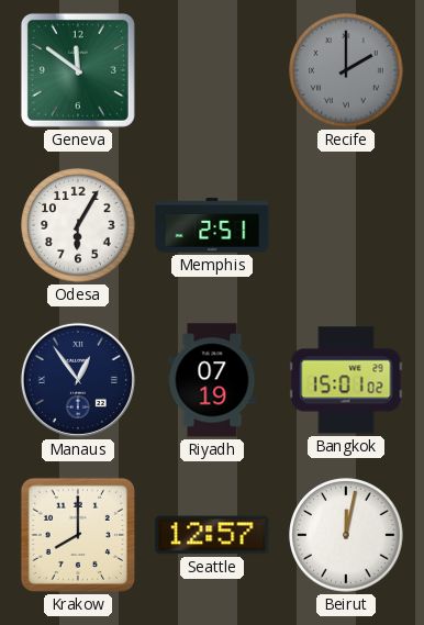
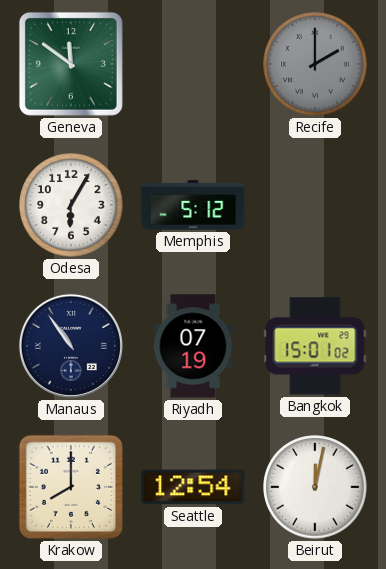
Memphis: 2:51 -> 5:12 (193, 205)
Manaus: 12:54 -> 10:54 (71, 346)
Seattle: 12:57 -> 12:54 (193, 487)
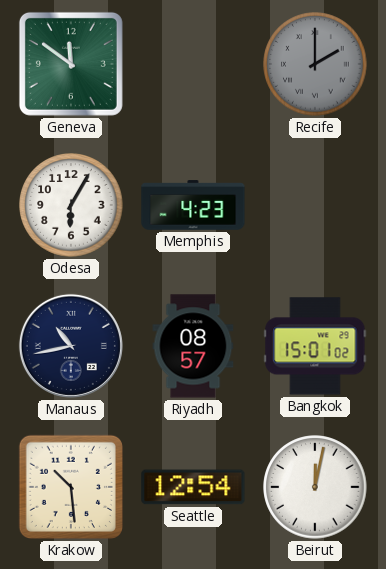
Memphis: 5:12 -> 4:23 (193, 205)
Manaus: 10:54 -> 10:43 (71, 346)
Riyadh: 07:19 -> 08:57 (193, 346)
Krakow: 8:00 -> 10:29 (71, 487)
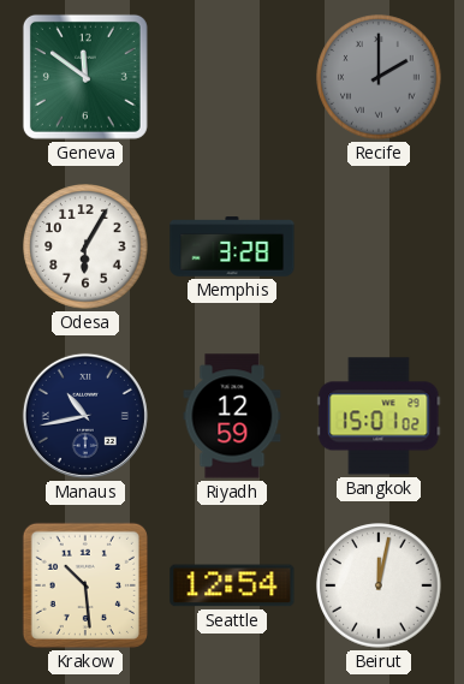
Memphis: 4:23 -> 3:28 (232, 246)
Riyadh: 08:57 -> 12:59 (232, 416)
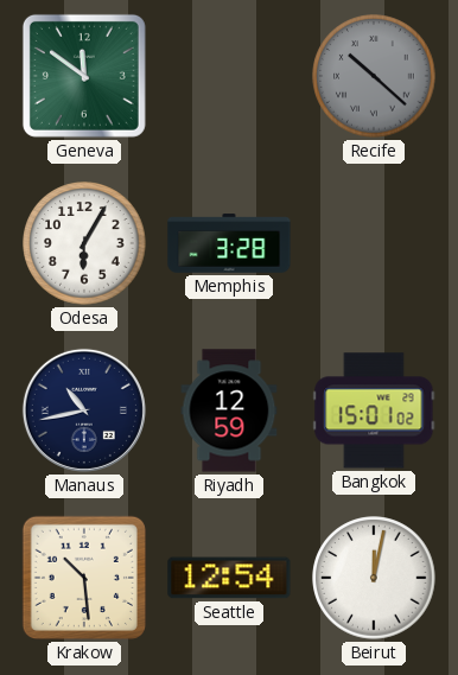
Recife: 2:00 -> 10:22 (374, 76)
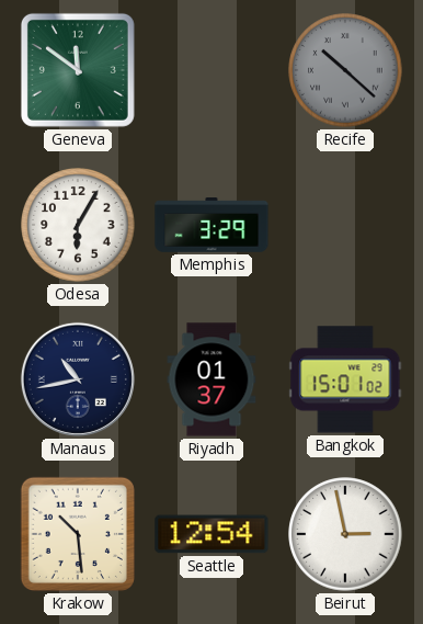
Memphis: 3:28 -> 3:29 (211, 225)
Riyadh: 12:59 -> 01:37 (211, 379)
Beirut: 12:02 -> 2:58 (345, 534)
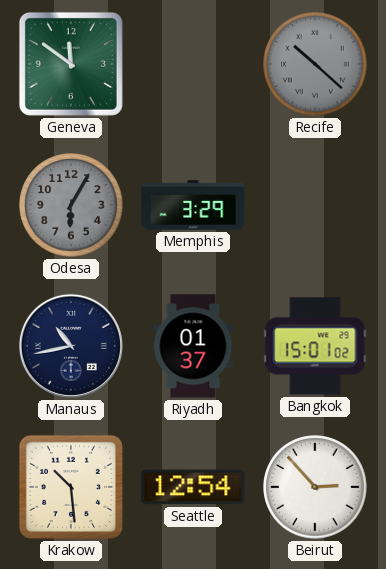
Odesa dial: white -> grey (71, 205)
Beirut: 2:58 -> 2:53 (315, 487)
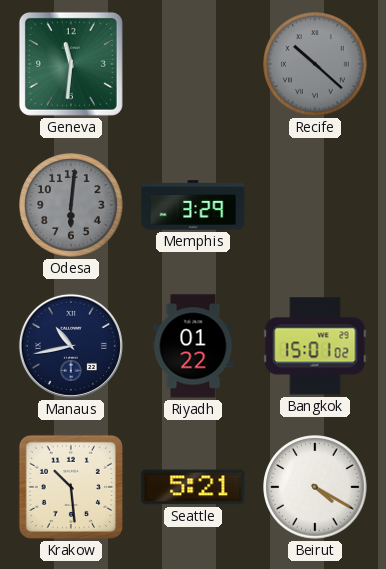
Geneva: 11:51 -> 11:31 (71, 64)
Odesa: 6:05 -> 6:01 (71, 205)
Riyadh: 01:37 -> 01:22 (193, 346)
Seattle: 12:54 -> 5:21 (193, 487)
Beirut: 2:53 -> 4:20 (315, 487)
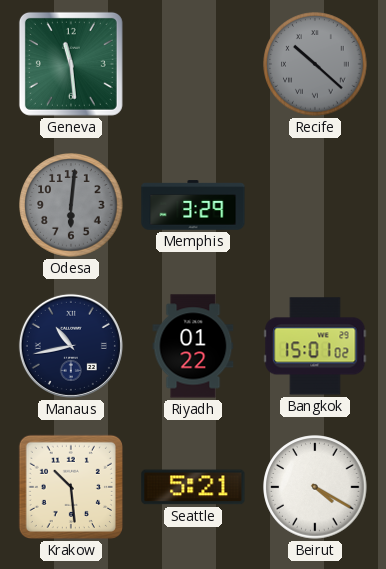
Geneva: 11:31 -> 11:29 (71, 64)
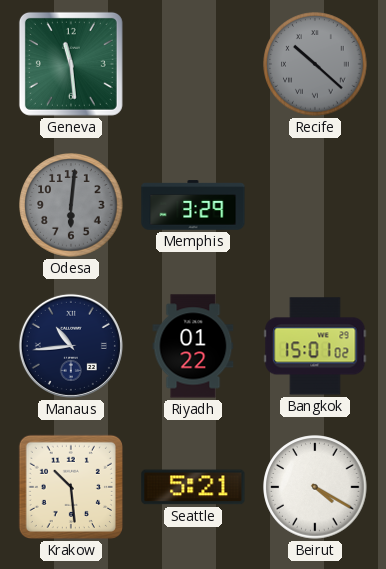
Manaus: 10:43 -> 10:44 (71, 346)
